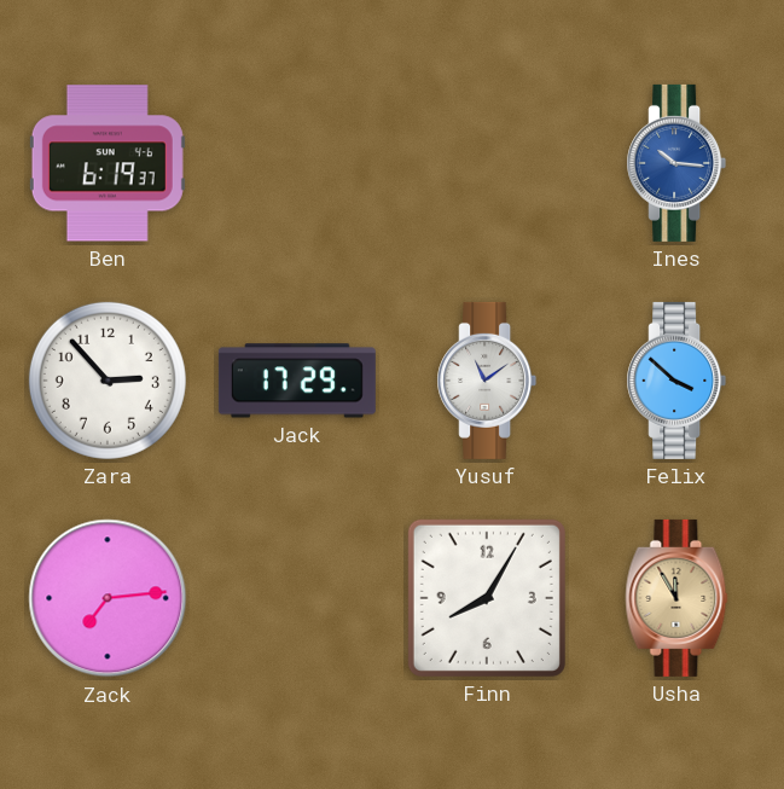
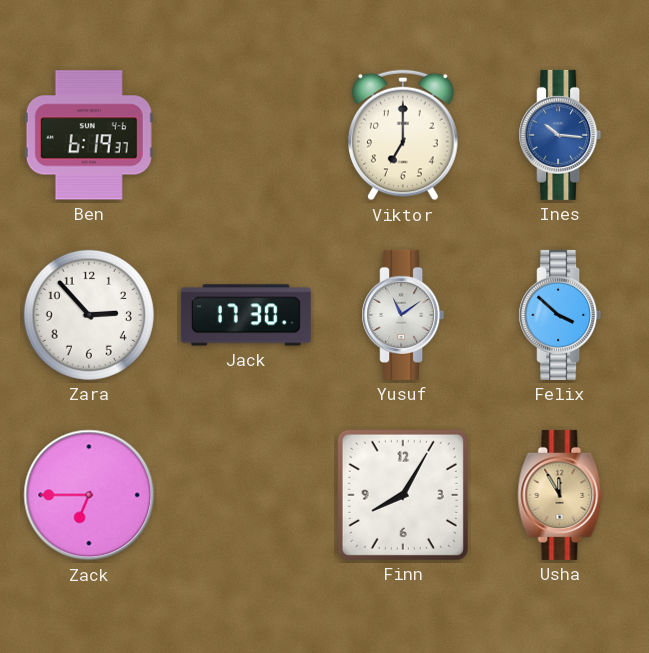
Viktor: none -> 7:00 (404, 135)
Jack: 17:29 -> 17:30 (246, 315)
Zack: 7:14 -> 6:45 (89, 495)
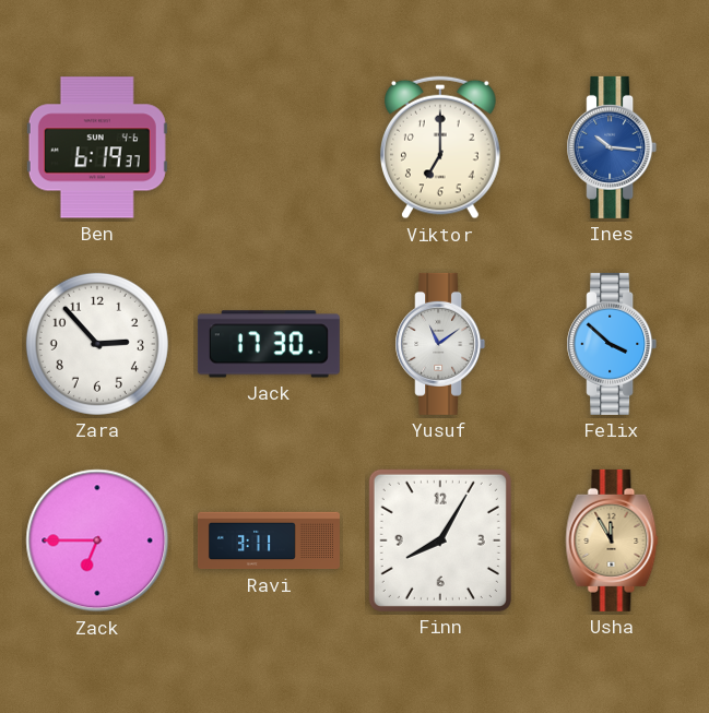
Ravi: none -> 3:11 (269, 540)
